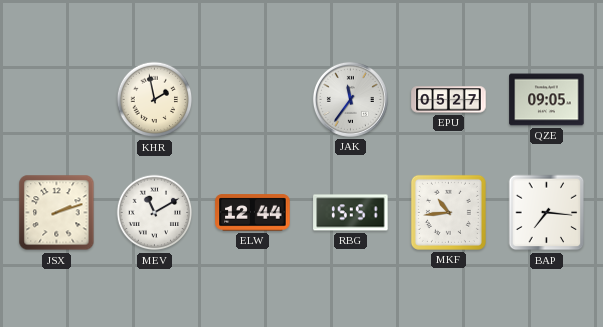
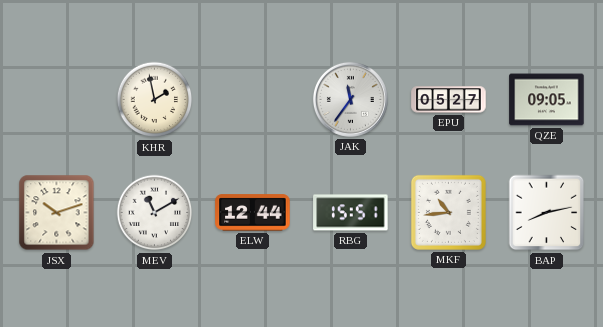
JSX: 2:12 -> 10:12 (57, 213)
BAP: 7:16 -> 8:13 (547, 213)
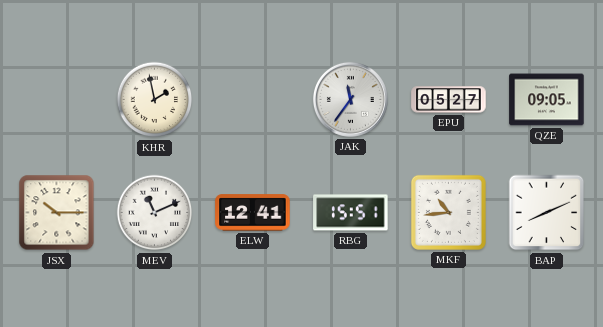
JSX: 10:12 -> 10:15 (57, 213)
MEV: 11:10 -> 11:11 (155, 213)
ELW: 12:44 -> 12:41 (253, 213)
BAP: 8:13 -> 8:11 (547, 213)
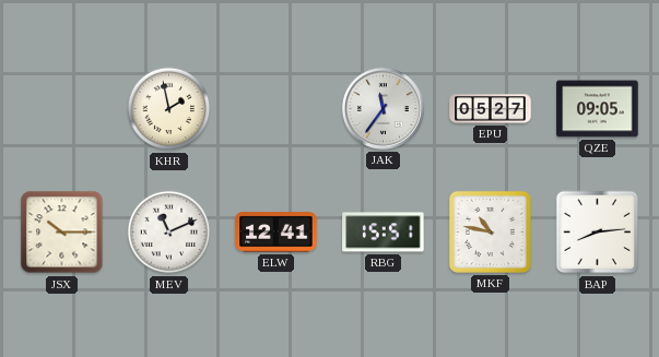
MKF: 10:44 -> 10:47 (490, 231)
BAP: 8:11 -> 8:14 (598, 233)
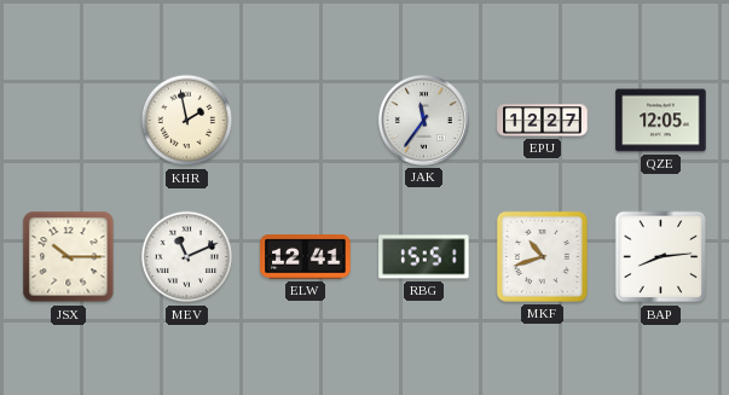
EPU: 05:27 -> 12:27 (543, 121)
QZE: 09:05 -> 12:05 (661, 121)
MKF: 10:47 -> 10:42 (542, 256)
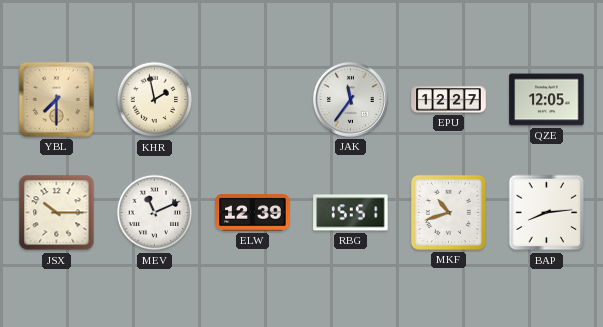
YBL: none -> 7:30 (56, 99)
ELW: 12:41 -> 12:39 (253, 213)
